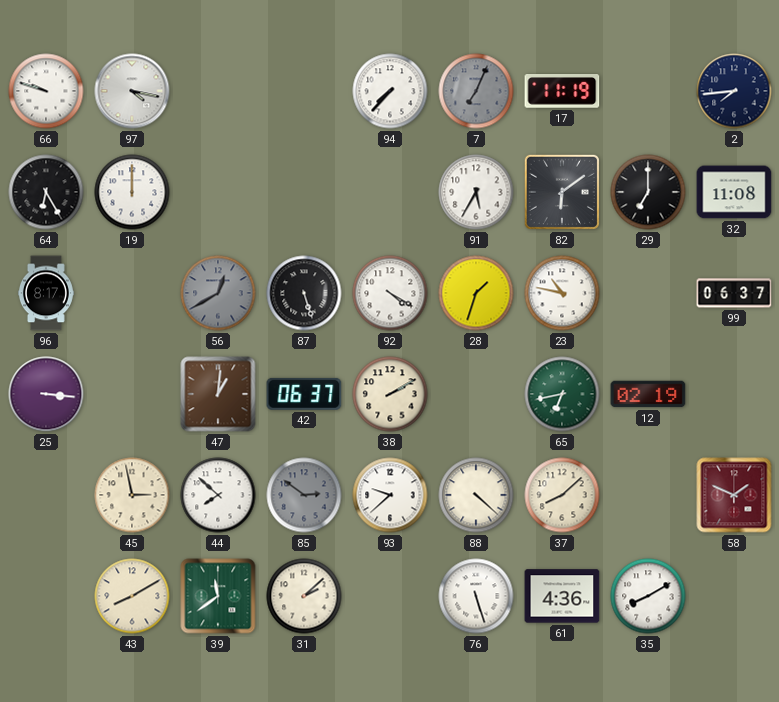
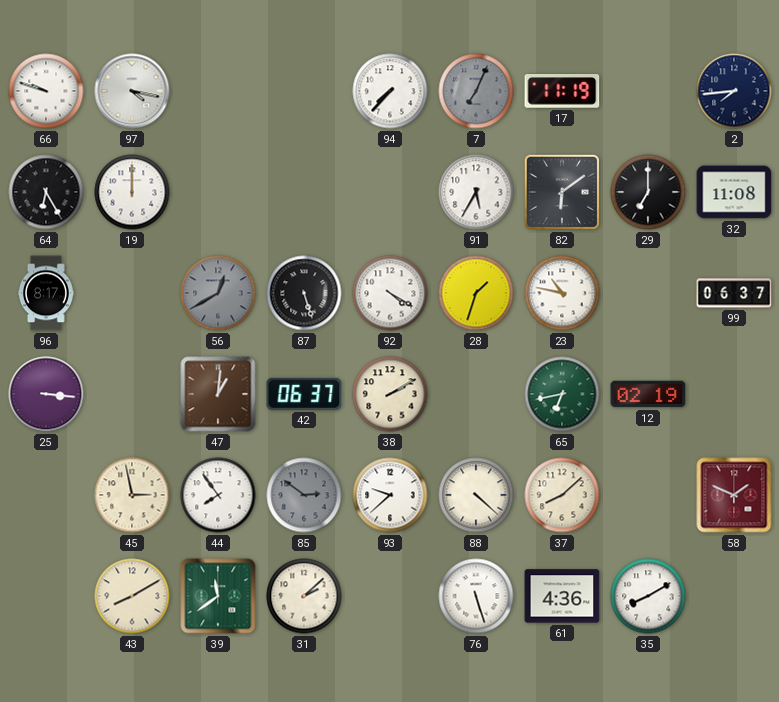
44: 7:52 -> 7:54 (218, 495)
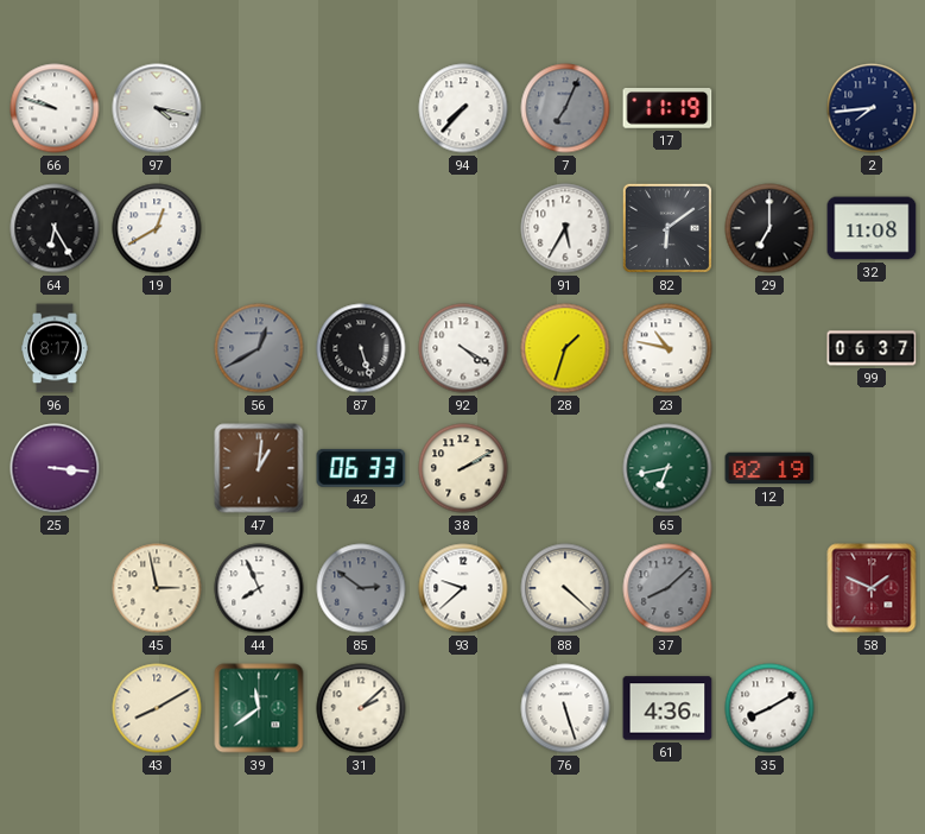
19: 12:00 -> 12:40 (157, 228)
42: 06:37 -> 06:33 (361, 468)
44: 7:54 -> 7:56 (259, 588)
37 dial: cream -> grey (667, 588)
